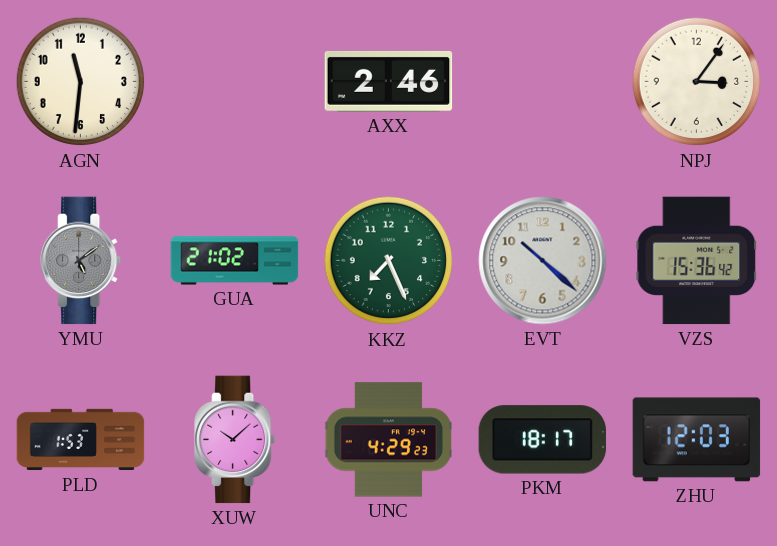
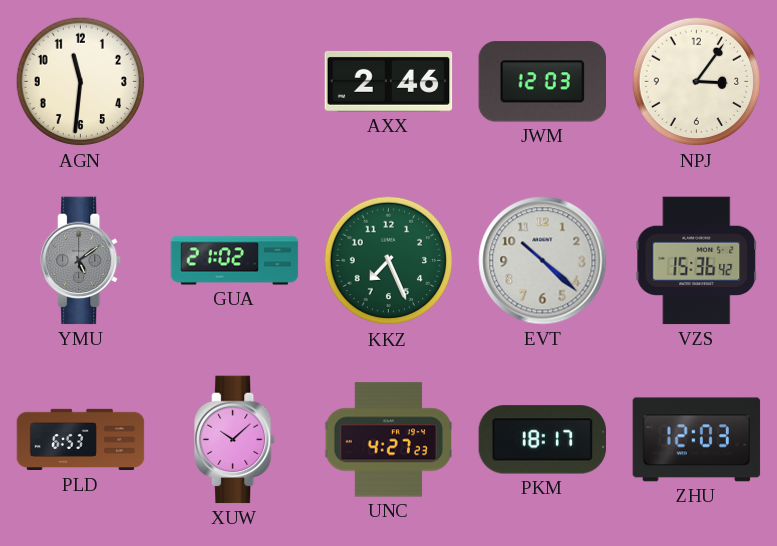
JWM: none -> 12:03 (542, 82)
PLD: 1:53 -> 6:53 (81, 440)
UNC: 4:29 -> 4:27 (388, 440)
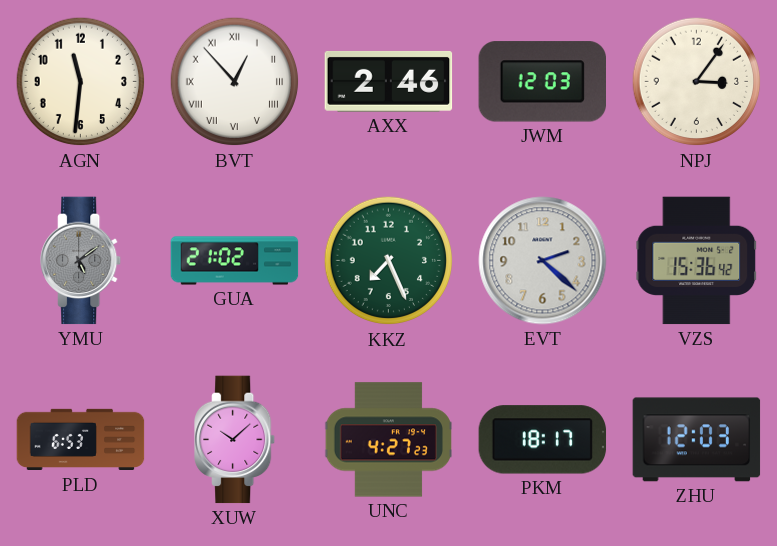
BVT: none -> 12:53 (235, 82)
EVT: 10:22 -> 2:22 (543, 261)
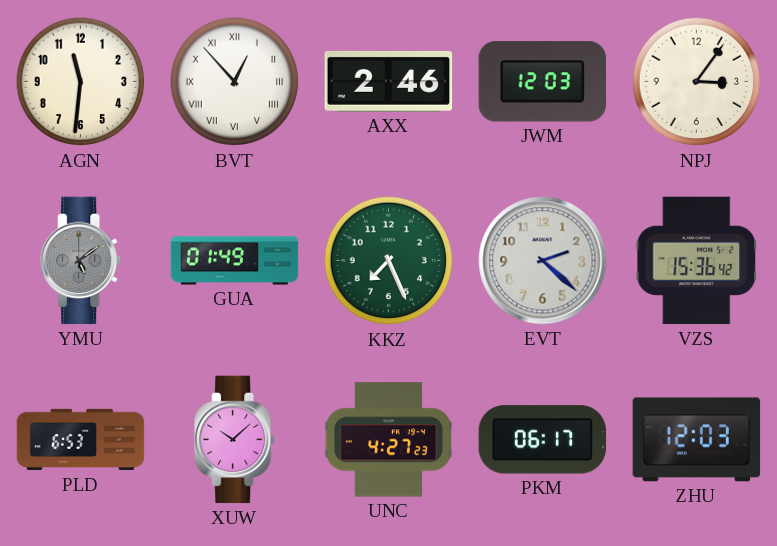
GUA: 21:02 -> 01:49 (235, 261)
PKM: 18:17 -> 06:17 (543, 440)
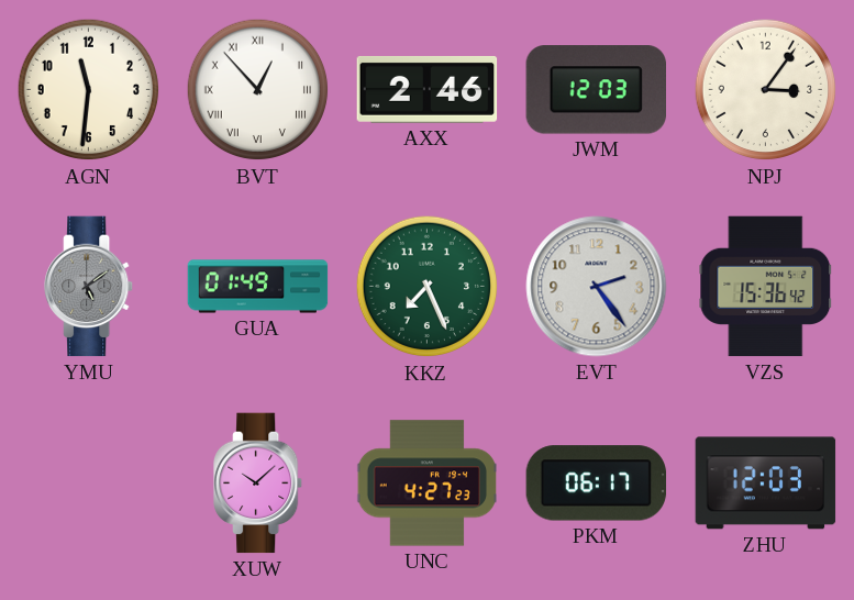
EVT: 2:22 -> 2:24 (597, 287)
PLD: 6:53 -> none (81, 440)
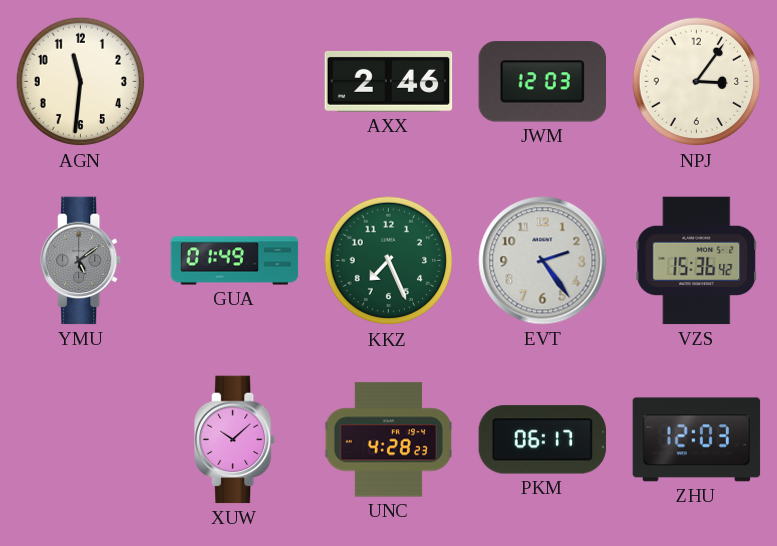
BVT: 12:53 -> none (258, 90)
UNC: 4:27 -> 4:28 (388, 440)
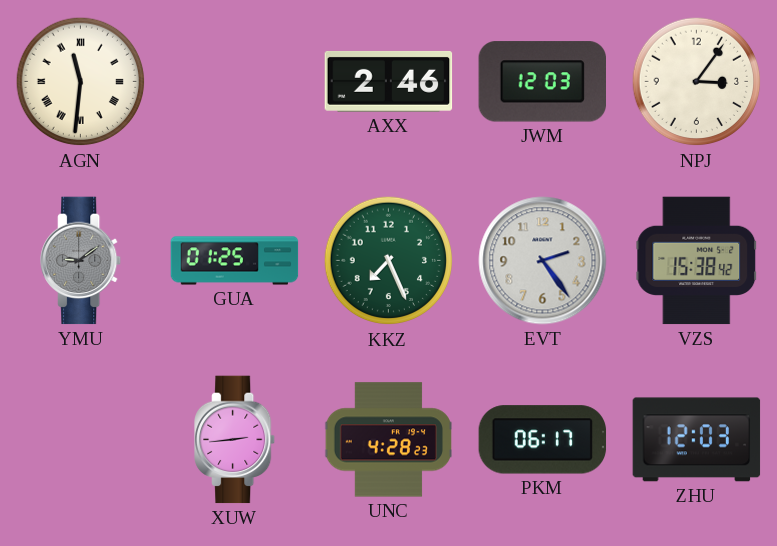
AGN numerals: Arabic -> Roman (81, 82)
YMU: 5:09 -> 9:09 (82, 261)
GUA: 01:49 -> 01:25 (235, 261)
VZS: 15:36 -> 15:38 (697, 261)
XUW: 10:08 -> 2:44 (236, 440)
